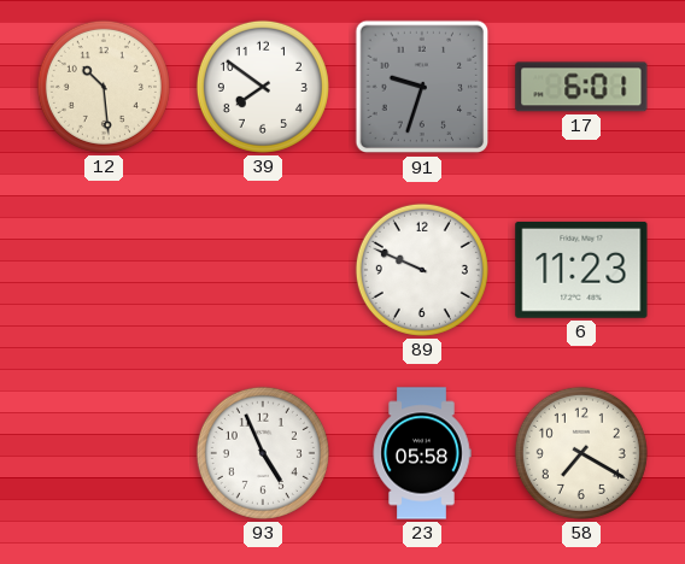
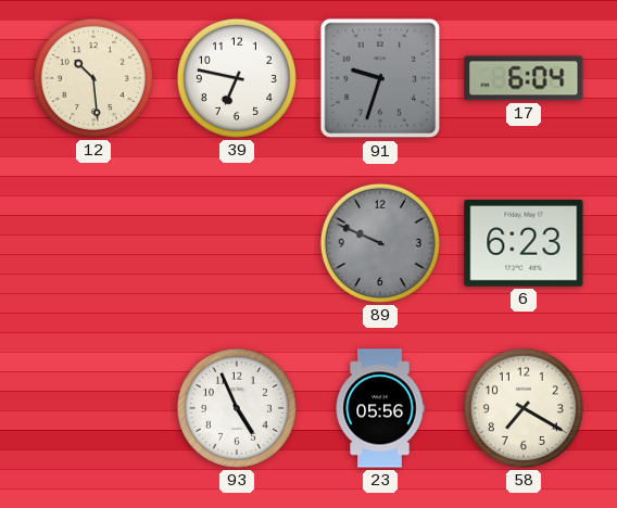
39: 7:51 -> 6:47 (237, 78)
17: 6:01 -> 6:04 (524, 78)
89 dial: white -> grey (380, 243)
6: 11:23 -> 6:23 (524, 243)
23: 05:58 -> 05:56 (380, 408)
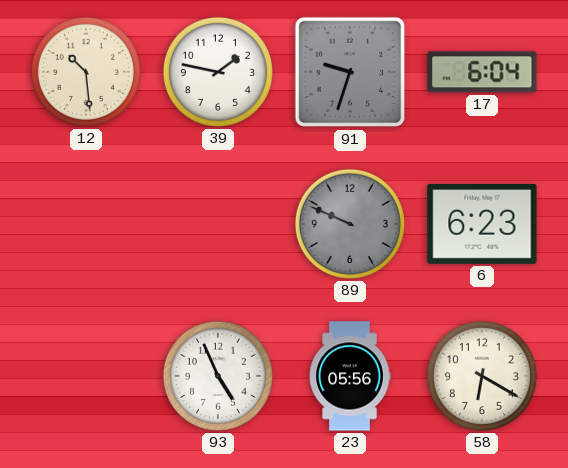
39: 6:47 -> 1:47 (218, 72)
58: 7:20 -> 6:20 (482, 376)
